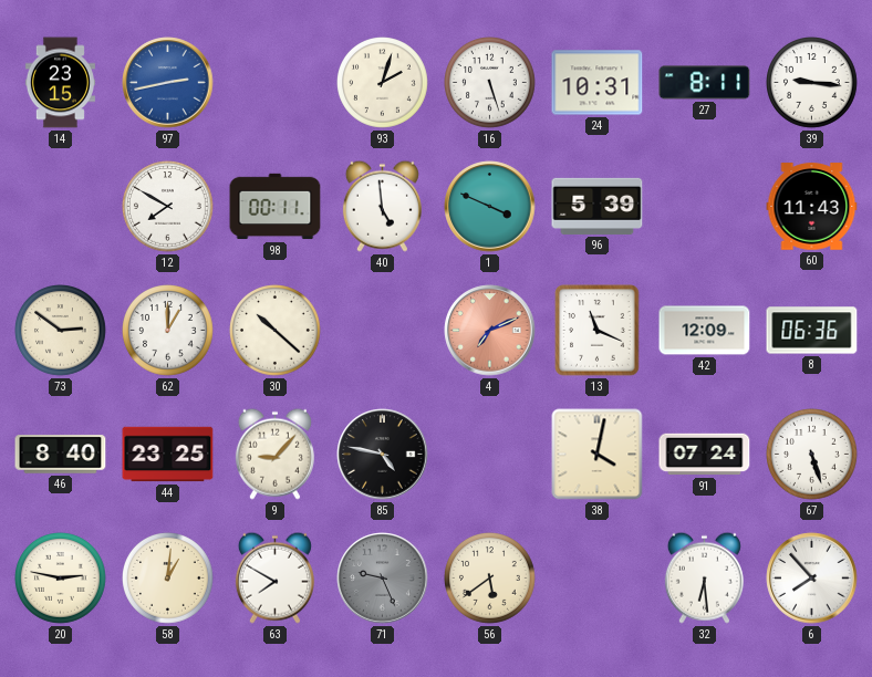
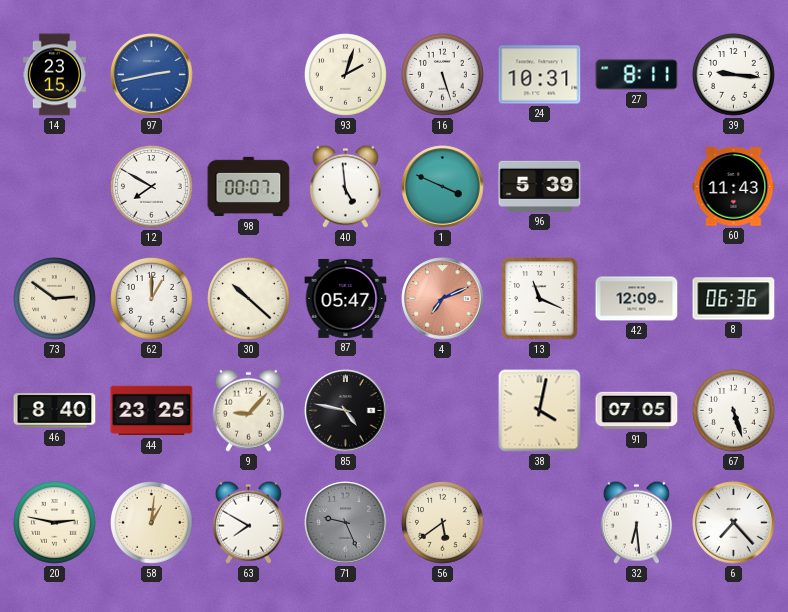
98: 00:11 -> 00:07 (249, 187)
87: none -> 05:47 (346, 298)
91: 07:24 -> 07:05 (637, 411)
6: 7:53 -> 7:23 (734, 523)
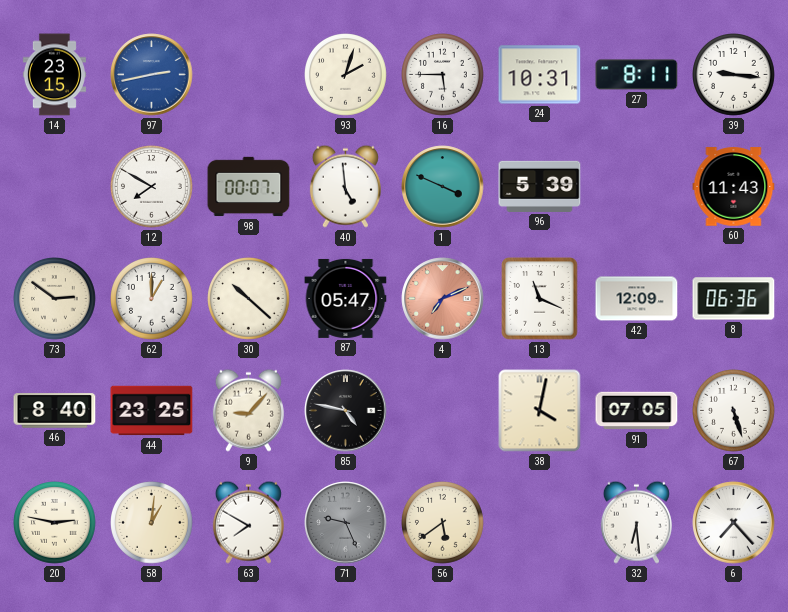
16: 5:27 -> 5:45 (443, 75)
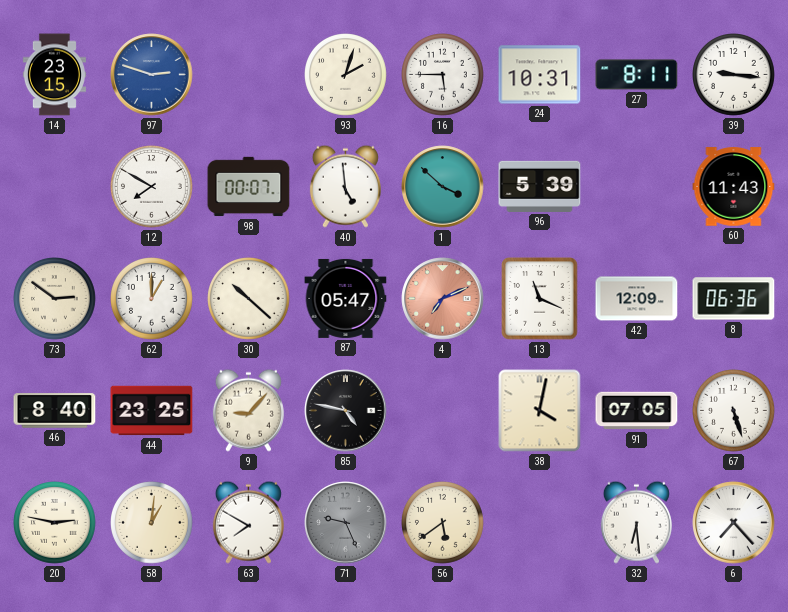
97: 2:43 -> 2:48 (152, 75)
1: 3:49 -> 3:52 (443, 187)
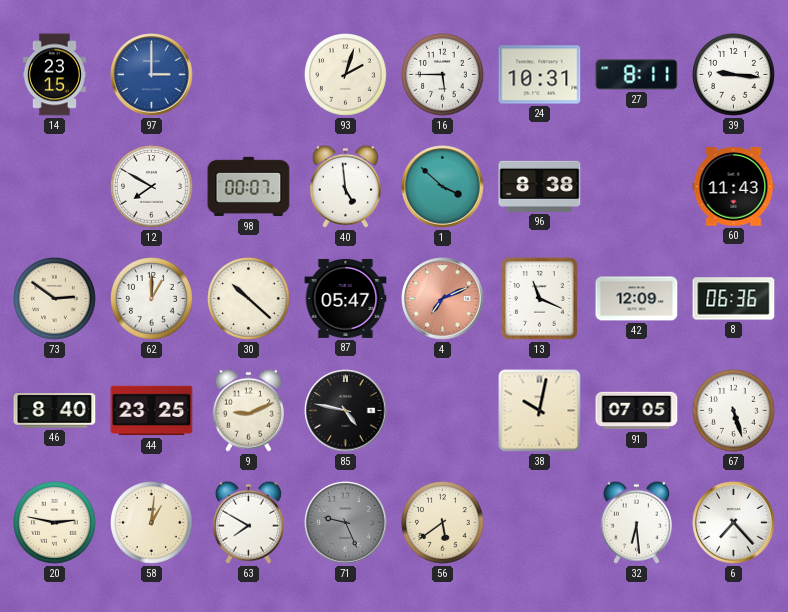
97: 2:48 -> 3:00 (152, 75)
96: 5:39 -> 8:38 (540, 186)
9: 9:07 -> 9:11 (248, 410)
38: 4:02 -> 10:02 (540, 411)
